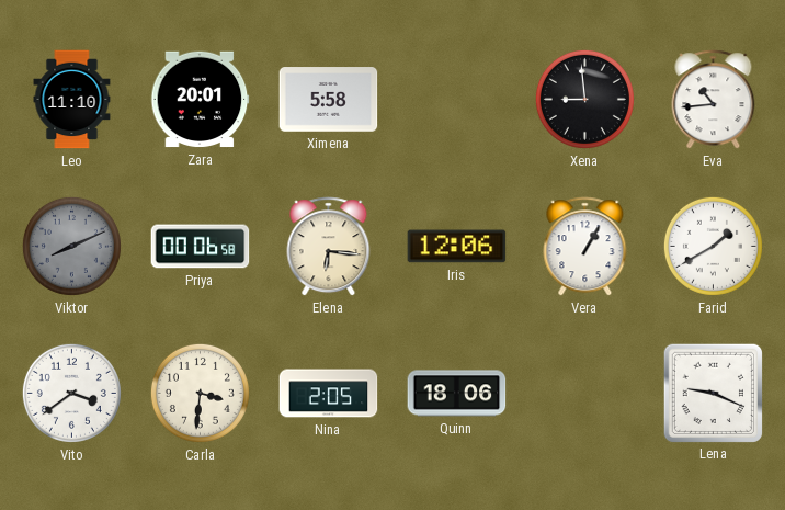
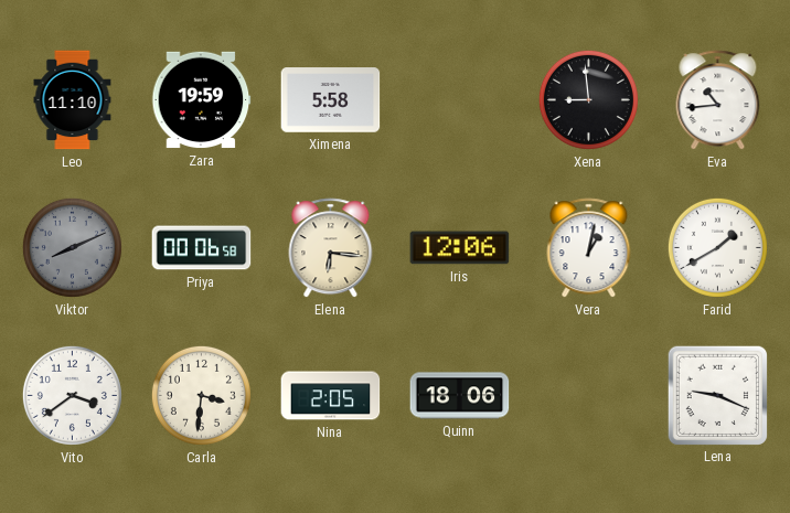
Zara: 20:01 -> 19:59 (202, 100)
Vera: 1:05 -> 1:02 (589, 248)
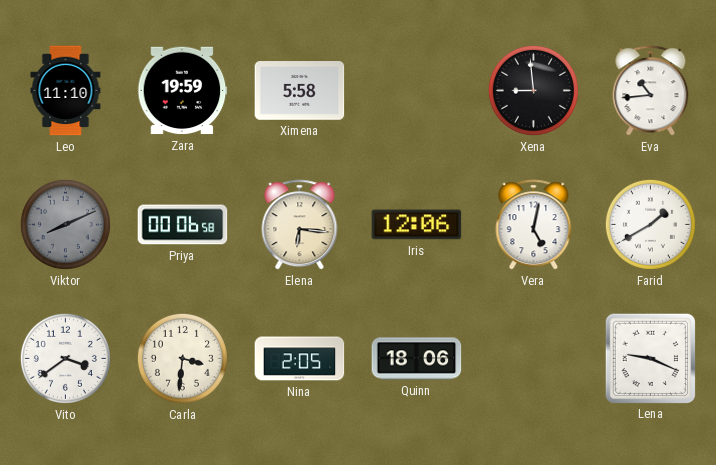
Vera: 1:02 -> 5:02 (534, 225)
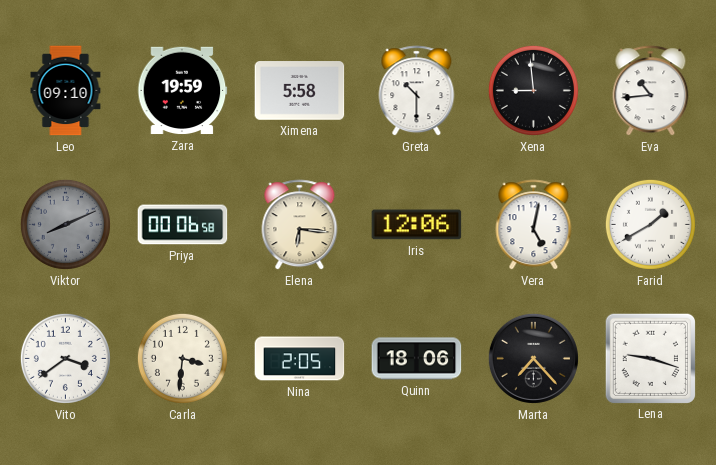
Leo: 11:10 -> 09:10 (66, 91)
Greta: none -> 10:30 (417, 91)
Marta: none -> 7:23 (533, 358)
Lena: 9:19 -> 9:18 (650, 358)
